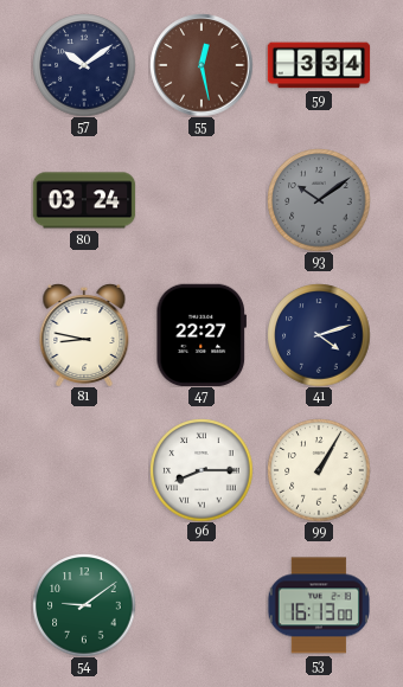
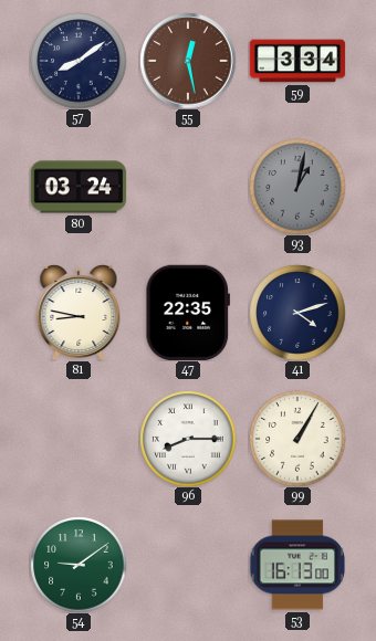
57: 10:09 -> 8:09 (79, 61)
93: 10:09 -> 1:02 (297, 187)
47: 22:27 -> 22:35 (187, 312)
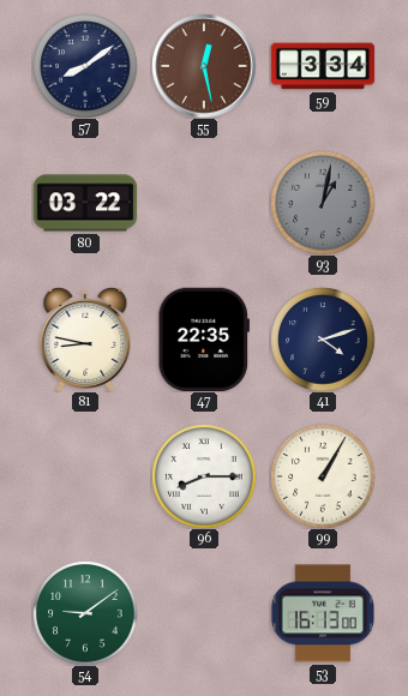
80: 03:24 -> 03:22 (85, 203)
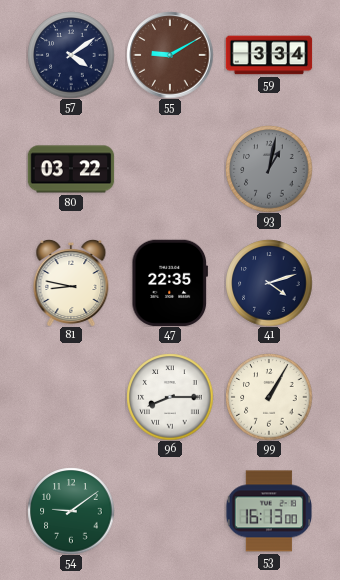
57: 8:09 -> 4:09 (71, 55)
55: 12:28 -> 9:10 (170, 55)
